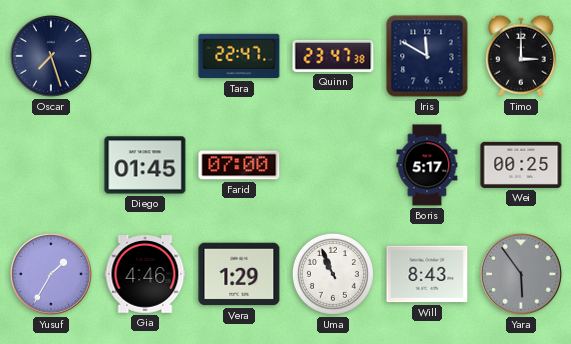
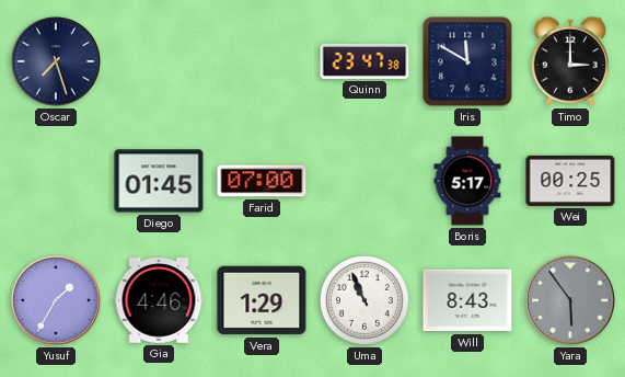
Tara: 22:47 -> none (239, 56)
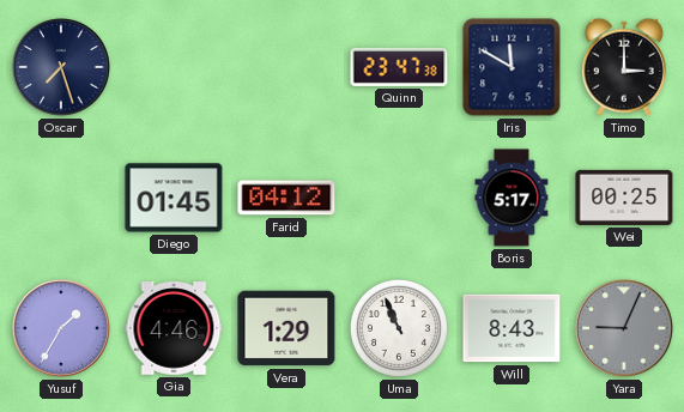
Farid: 07:00 -> 04:12 (286, 198)
Yara: 5:54 -> 9:04 (624, 328)
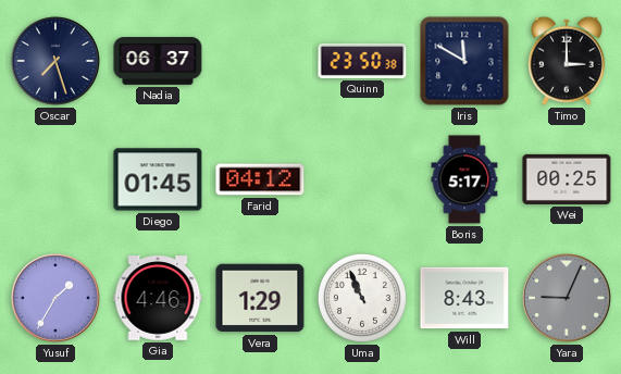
Nadia: none -> 06:37 (158, 61)
Quinn: 23:47 -> 23:50 (362, 61)
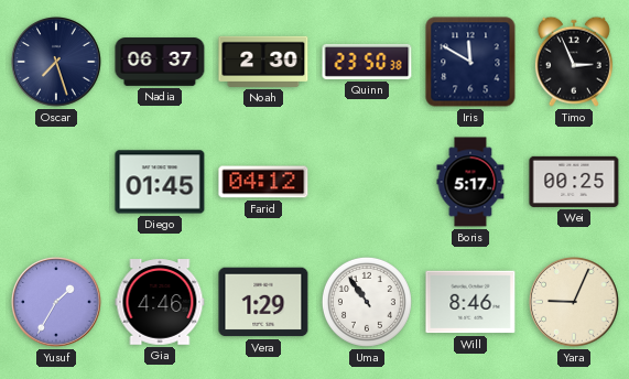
Noah: none -> 2:30 (263, 62)
Timo: 3:00 -> 2:56 (574, 62)
Uma: 10:56 -> 10:54 (367, 302)
Will: 8:43 -> 8:46 (470, 302)
Yara dial: grey -> cream (574, 302)
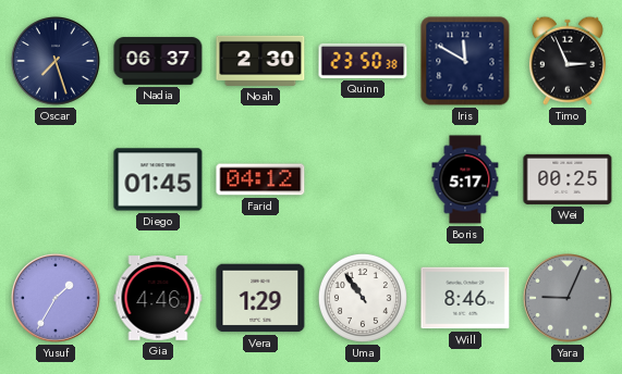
Yara dial: cream -> grey (568, 298)
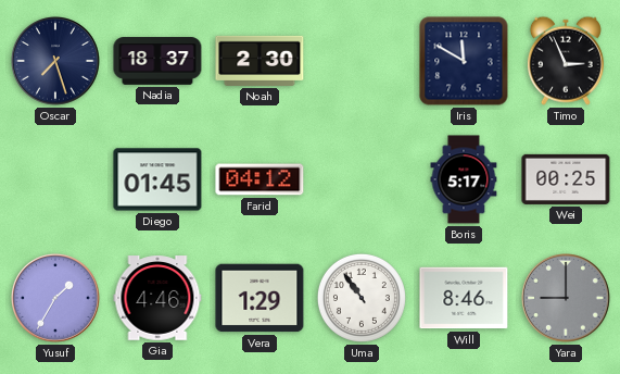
Nadia: 06:37 -> 18:37 (157, 61)
Quinn: 23:50 -> none (363, 61)
Yara: 9:04 -> 9:00 (566, 298)
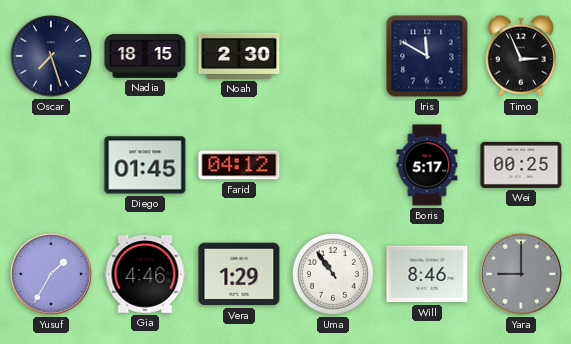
Nadia: 18:37 -> 18:15 (145, 56)
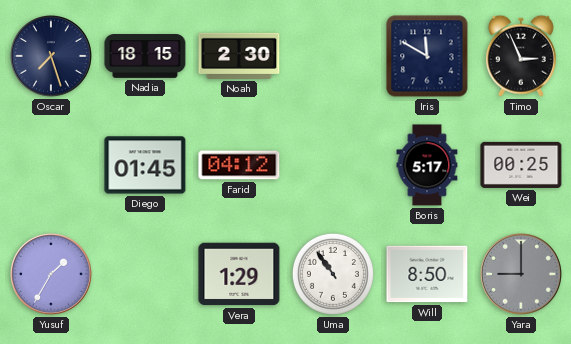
Gia: 4:46 -> none (145, 274)
Will: 8:46 -> 8:50 (427, 274)
